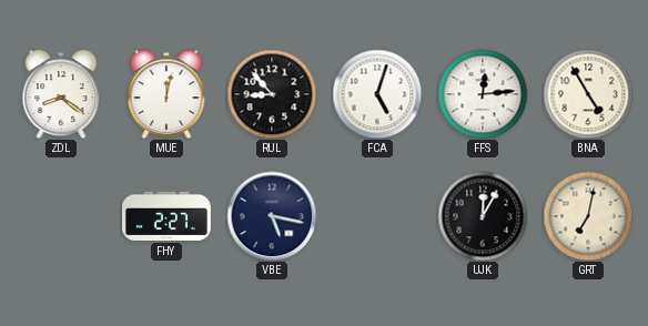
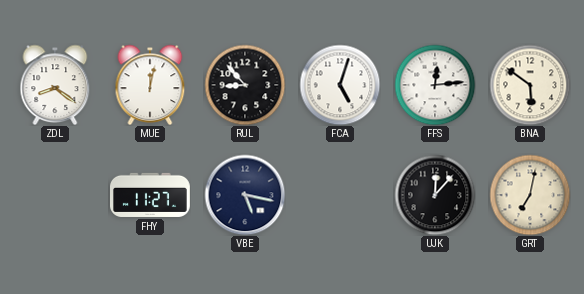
BNA: 4:55 -> 5:51 (530, 85)
FHY: 2:27 -> 11:27 (151, 195)
UJK: 12:05 -> 12:07 (435, 195)
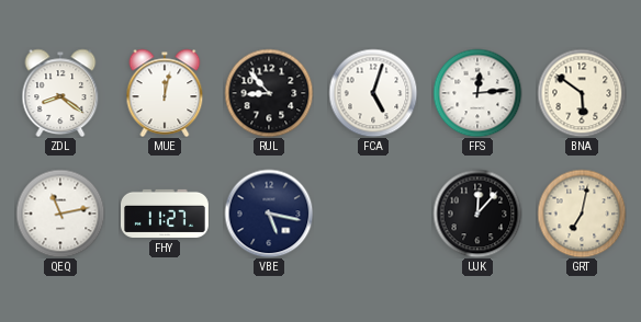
QEQ: none -> 11:13 (60, 214)
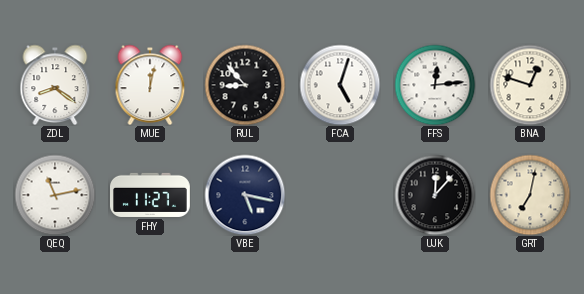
BNA: 5:51 -> 12:48 (530, 85)
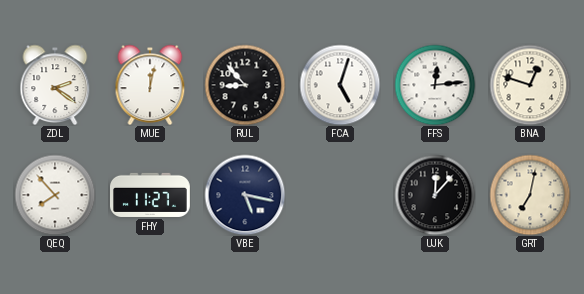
ZDL: 8:21 -> 2:21 (55, 85)
QEQ: 11:13 -> 7:53 (55, 195)
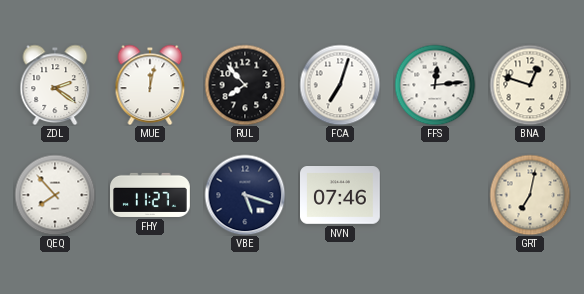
RUL: 8:53 -> 7:53 (245, 85)
FCA: 5:03 -> 7:03 (340, 85)
VBE: 5:17 -> 5:18 (245, 195)
NVN: none -> 07:46 (341, 196)
UJK: 12:07 -> none (435, 195)
